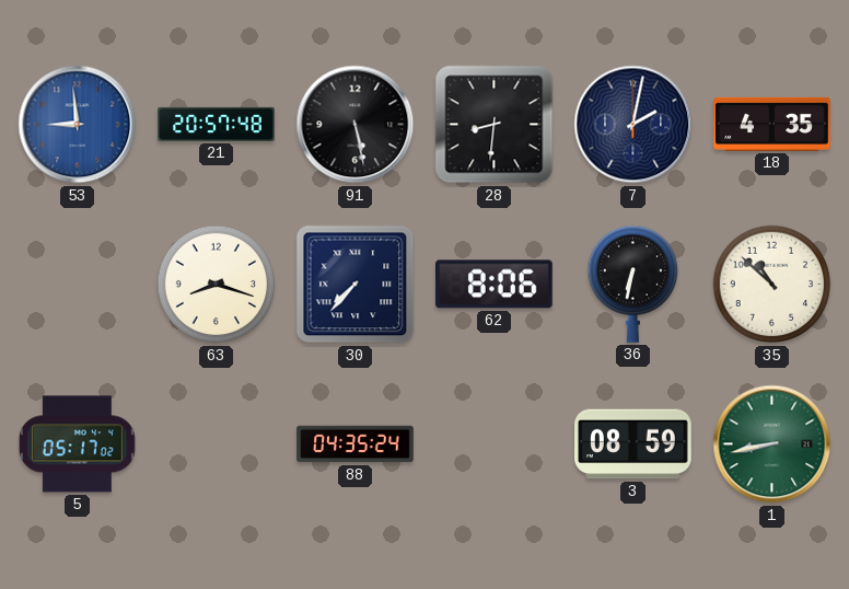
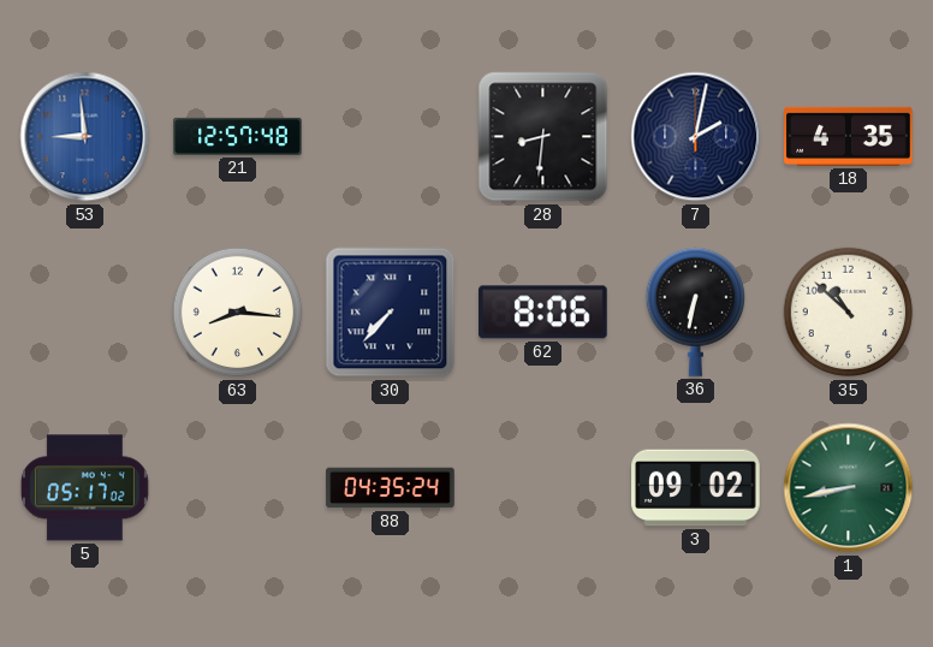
21: 20:57 -> 12:57 (238, 136)
91: 5:28 -> none (356, 125)
63: 8:18 -> 8:16 (238, 313)
3: 08:59 -> 09:02 (696, 488)
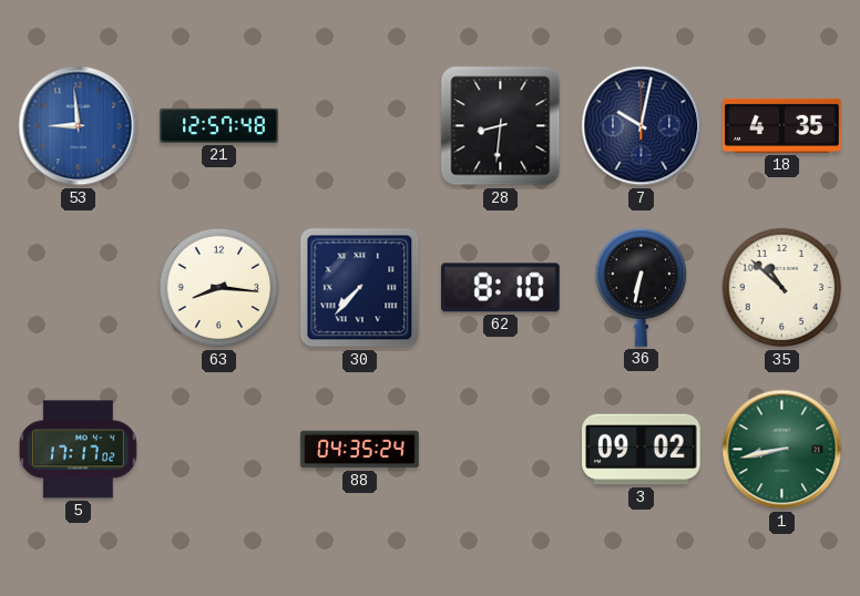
7: 2:02 -> 10:02 (642, 126)
62: 8:06 -> 8:10 (501, 288)
5: 05:17 -> 17:17 (78, 450)
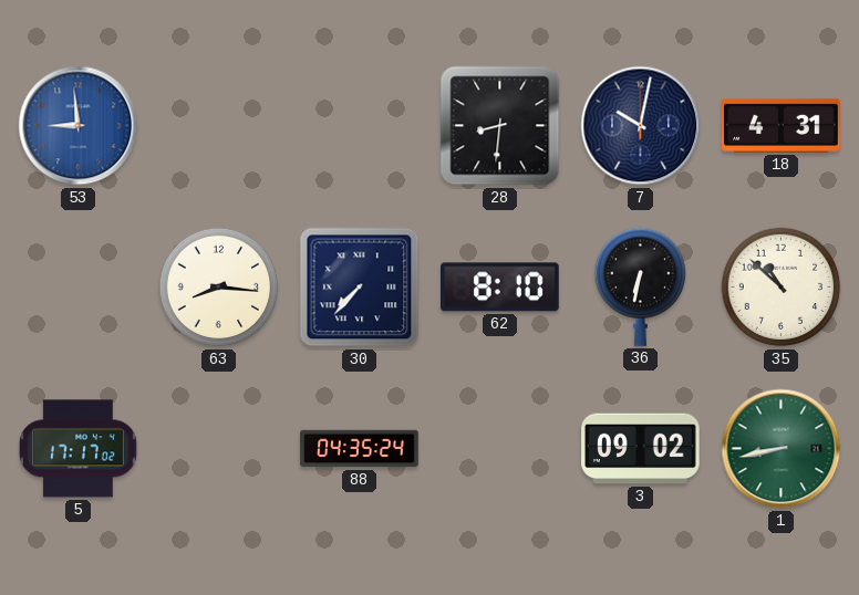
21: 12:57 -> none (219, 125)
18: 4:35 -> 4:31 (782, 125)
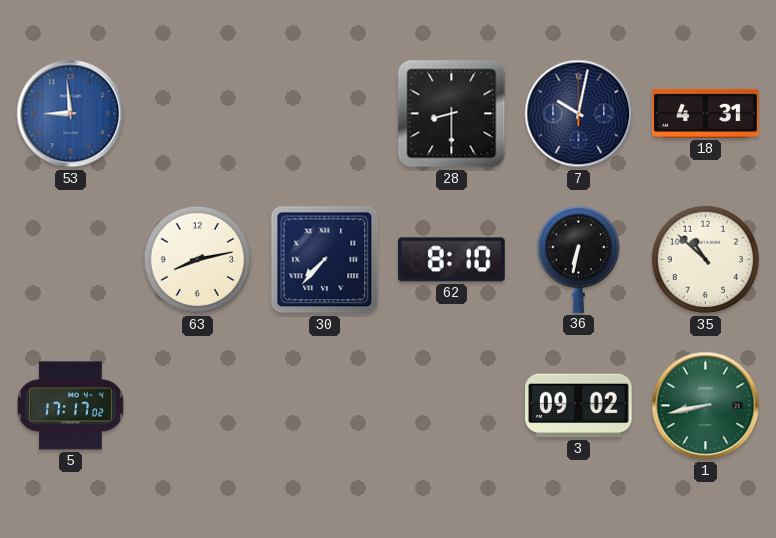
28: 8:31 -> 8:30 (452, 114)
63: 8:16 -> 8:13 (198, 260)
88: 04:35 -> none (360, 449)
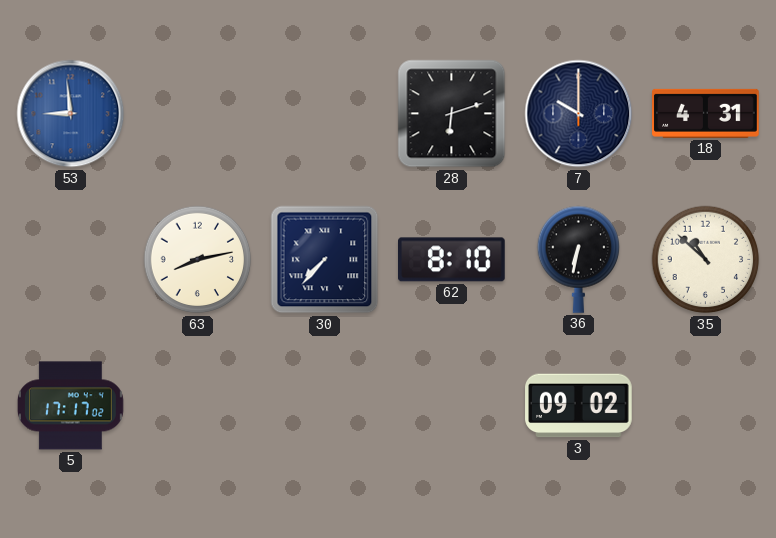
28: 8:30 -> 6:12 (452, 114)
7: 10:02 -> 10:00 (579, 114)
1: 8:43 -> none (706, 406)
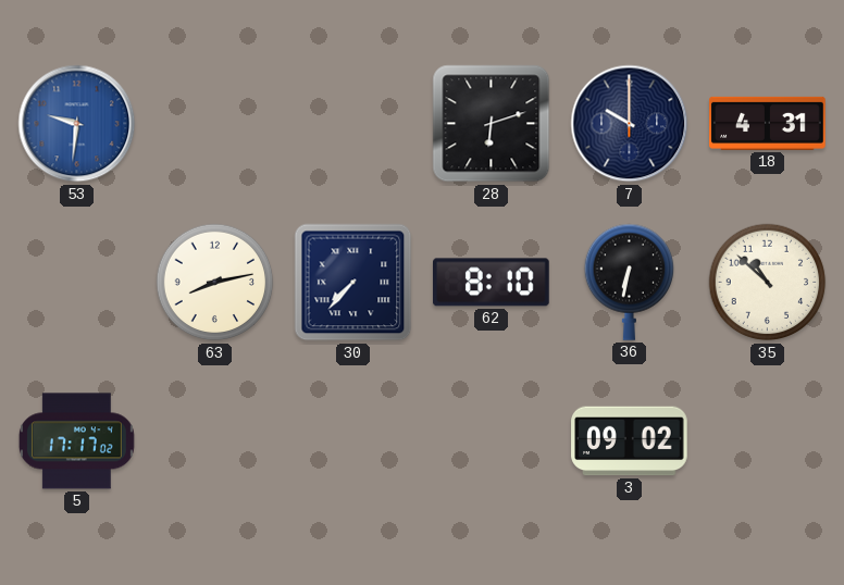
53: 8:59 -> 9:31 (77, 124)
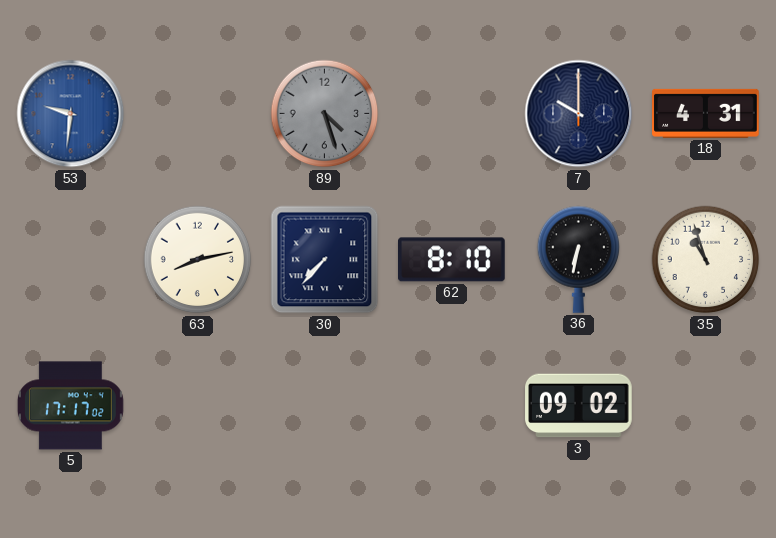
89: none -> 4:27 (325, 114)
28: 6:12 -> none (492, 124)
35: 10:52 -> 10:57 (706, 260)
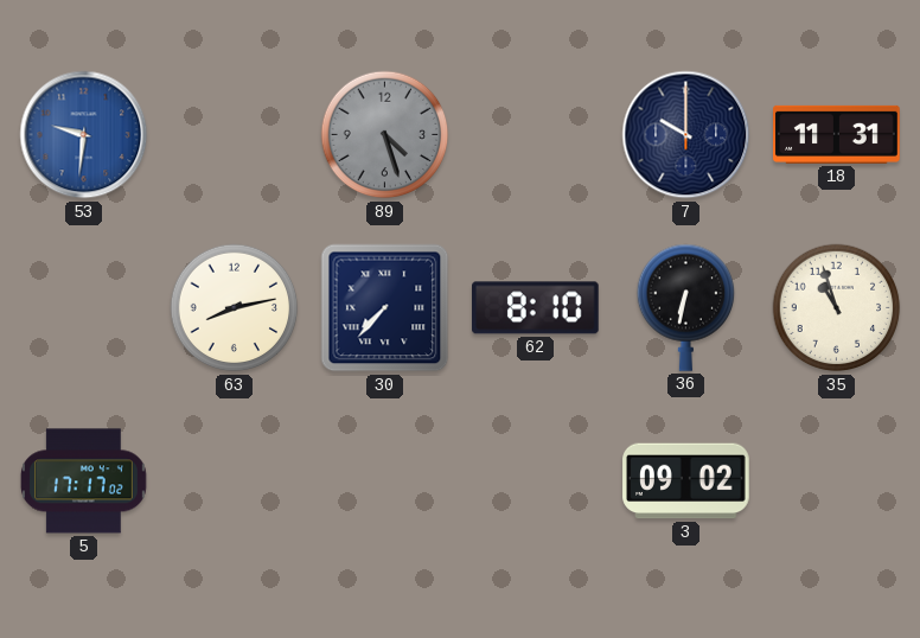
18: 4:31 -> 11:31 (837, 134)
